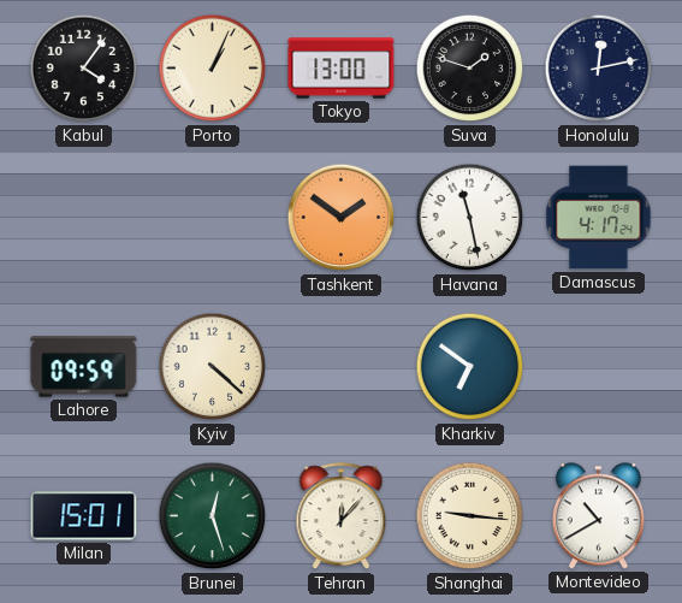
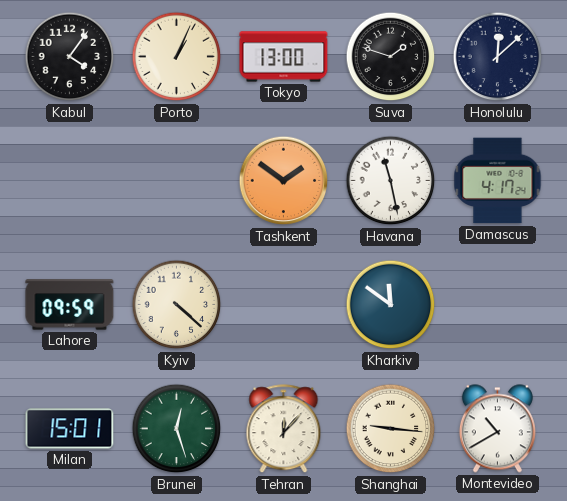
Honolulu: 12:13 -> 12:08 (498, 57)
Kharkiv: 6:51 -> 11:51 (391, 305)
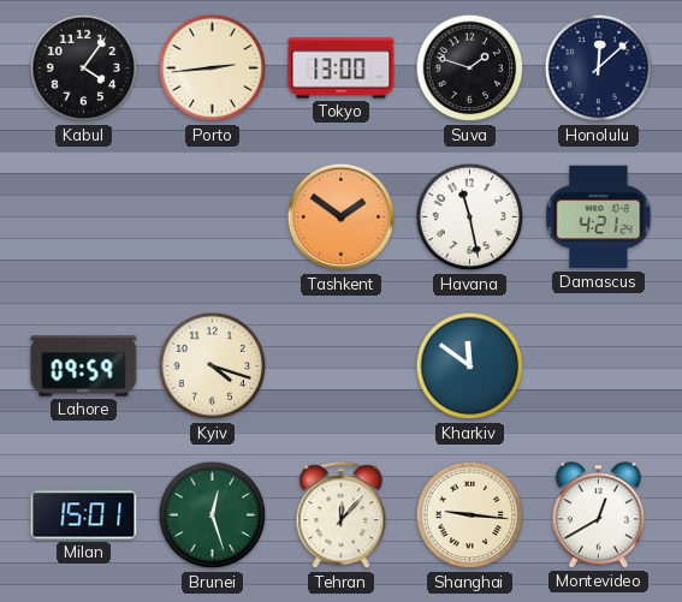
Porto: 1:04 -> 2:44 (213, 68)
Damascus: 4:17 -> 4:21 (599, 217)
Kyiv: 4:22 -> 4:18 (213, 366)
Montevideo: 10:40 -> 12:40 (598, 515)
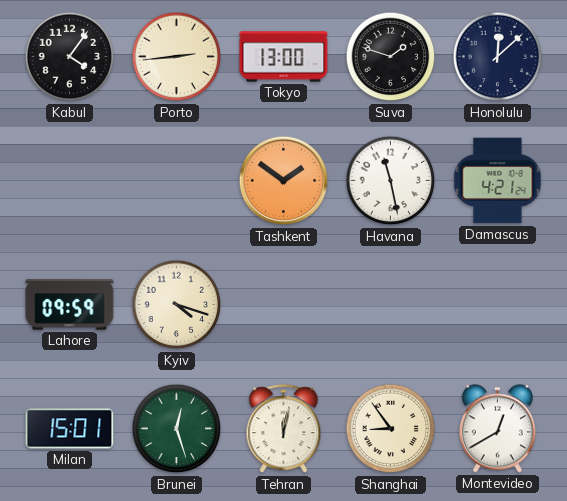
Kharkiv: 11:51 -> none (470, 366)
Tehran: 12:07 -> 12:02 (284, 429)
Shanghai: 9:16 -> 8:54 (391, 429)
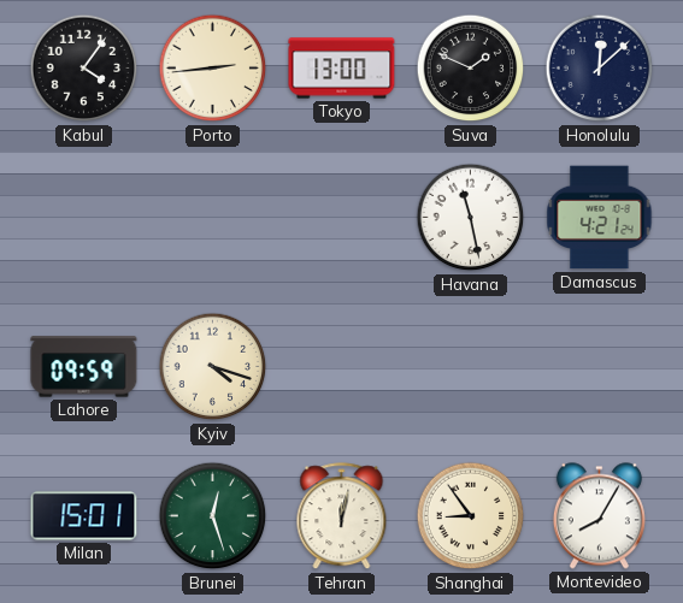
Suva: 1:48 -> 1:49 (471, 69)
Tashkent: 1:51 -> none (284, 181)
Montevideo: 12:40 -> 8:05 (599, 516)
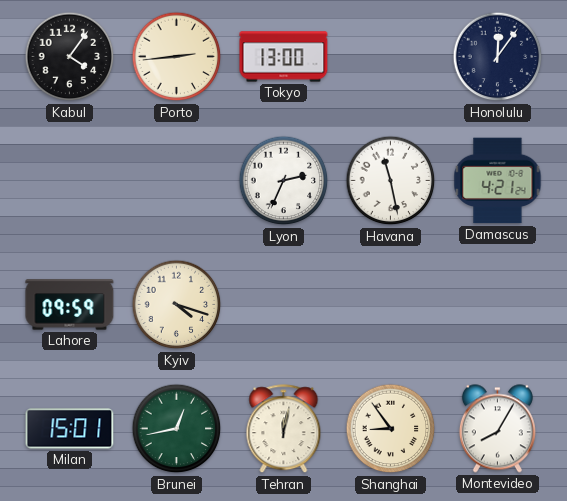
Suva: 1:49 -> none (471, 69)
Honolulu: 12:08 -> 12:06 (498, 57)
Lyon: none -> 2:34 (284, 181)
Brunei: 12:27 -> 12:43 (177, 429)
